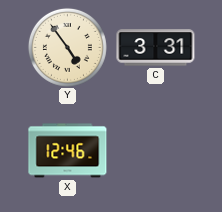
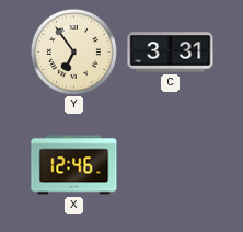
Y: 4:54 -> 6:54 (73, 51)
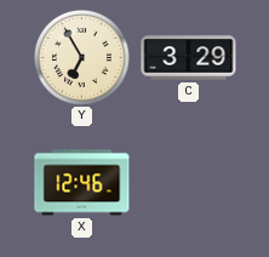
Y: 6:54 -> 6:55 (81, 57)
C: 3:31 -> 3:29 (189, 58)
